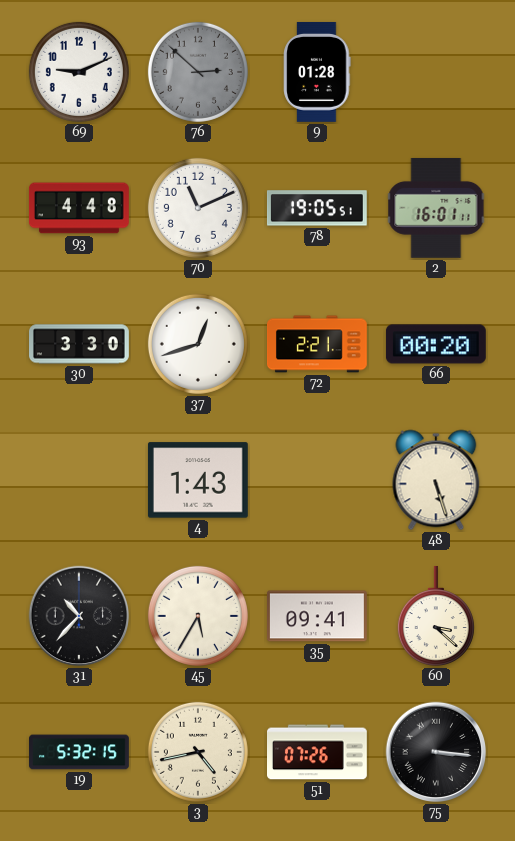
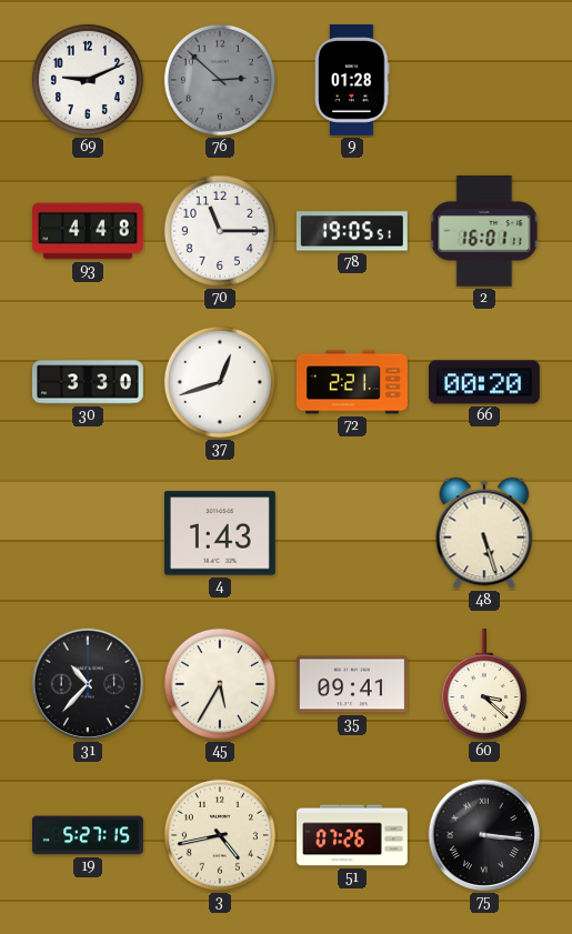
70: 11:11 -> 11:15 (220, 231)
19: 5:32 -> 5:27 (89, 835)
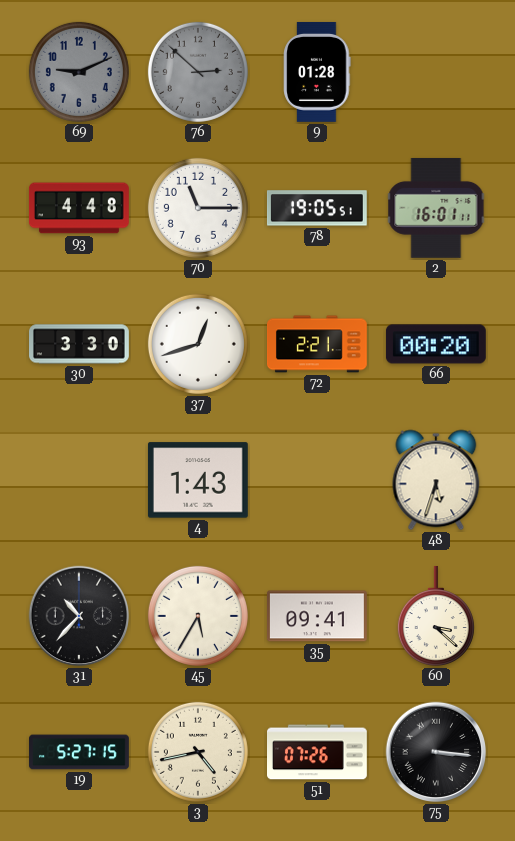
69 dial: white -> grey (79, 72)
48: 5:27 -> 5:33 (436, 480)
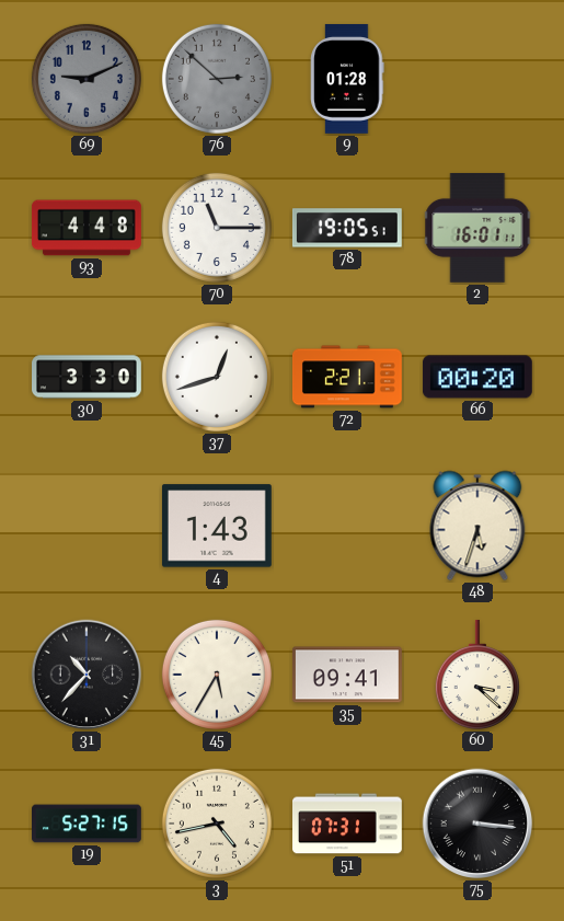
51: 07:26 -> 07:31 (348, 824)
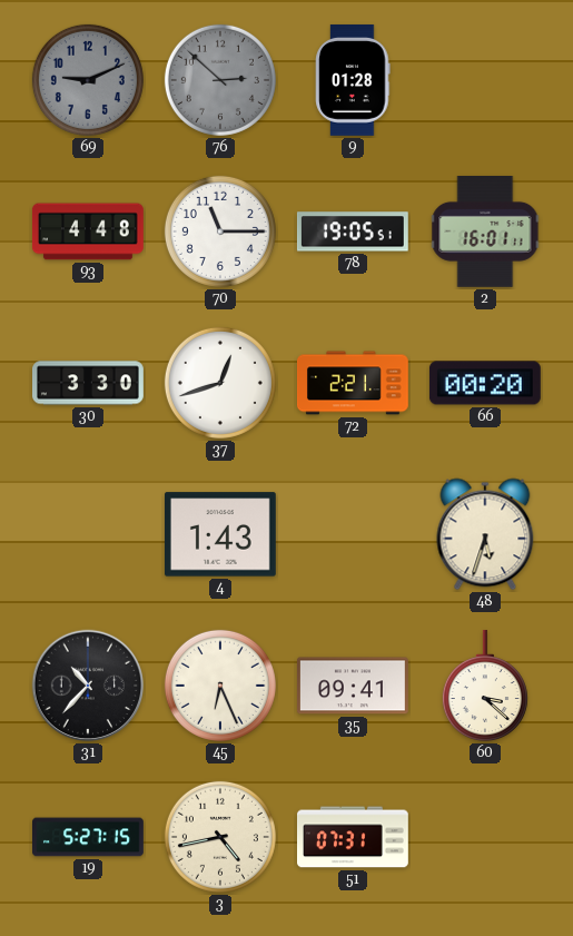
45: 5:35 -> 6:26 (220, 686)
75: 3:16 -> none (477, 824)
